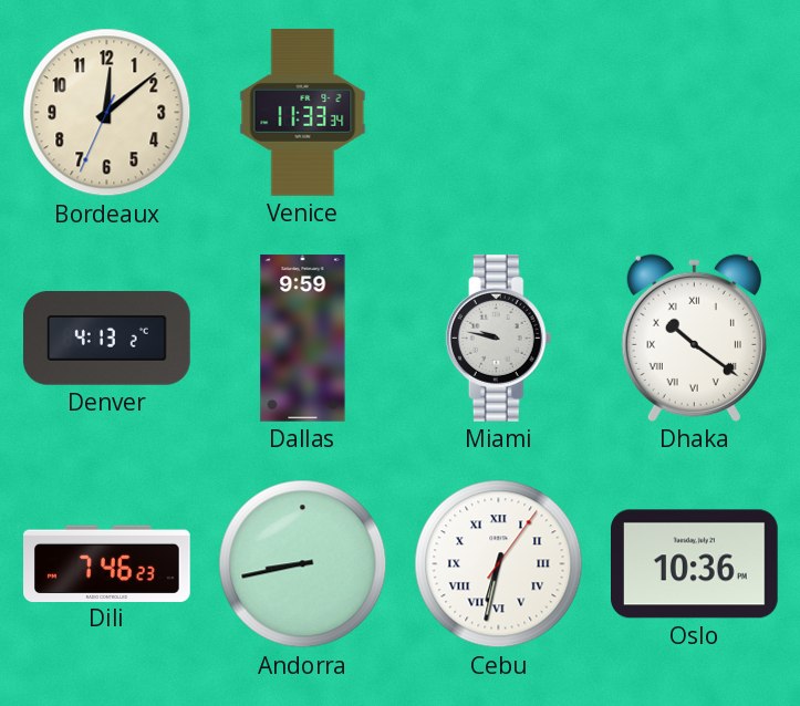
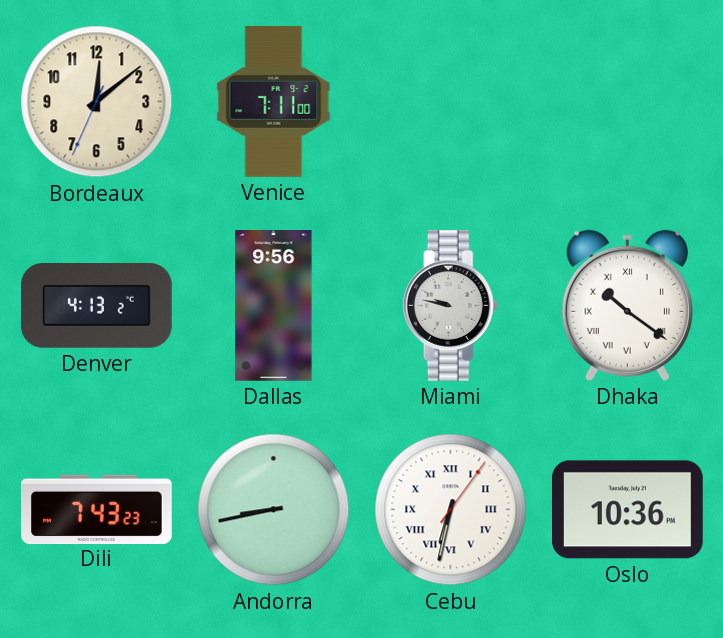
Venice: 11:33 -> 7:11 (274, 102)
Dallas: 9:59 -> 9:56 (274, 306)
Dili: 7:46 -> 7:43 (97, 509)
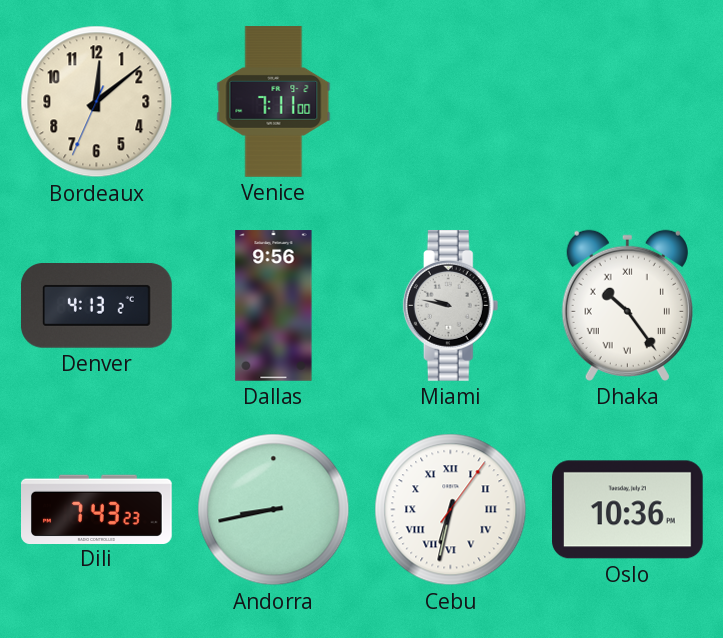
Dhaka: 10:21 -> 10:24 (627, 305)
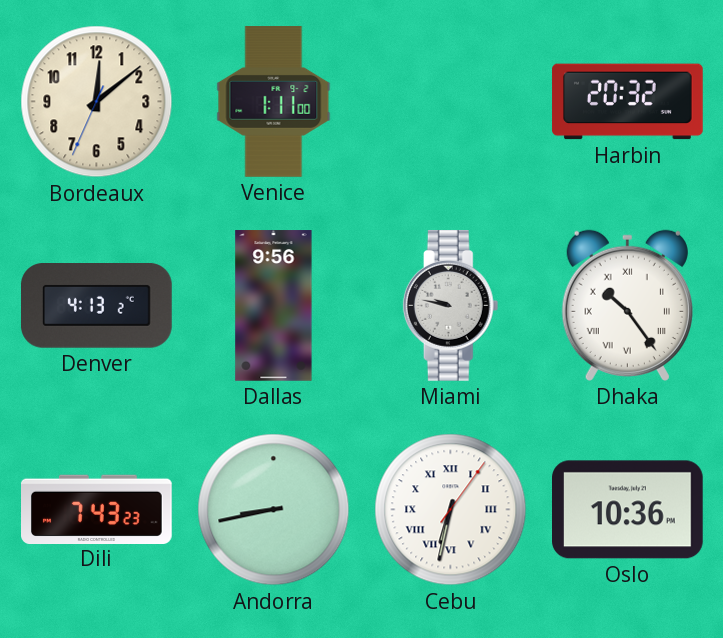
Venice: 7:11 -> 1:11 (274, 102)
Harbin: none -> 20:32 (628, 102)
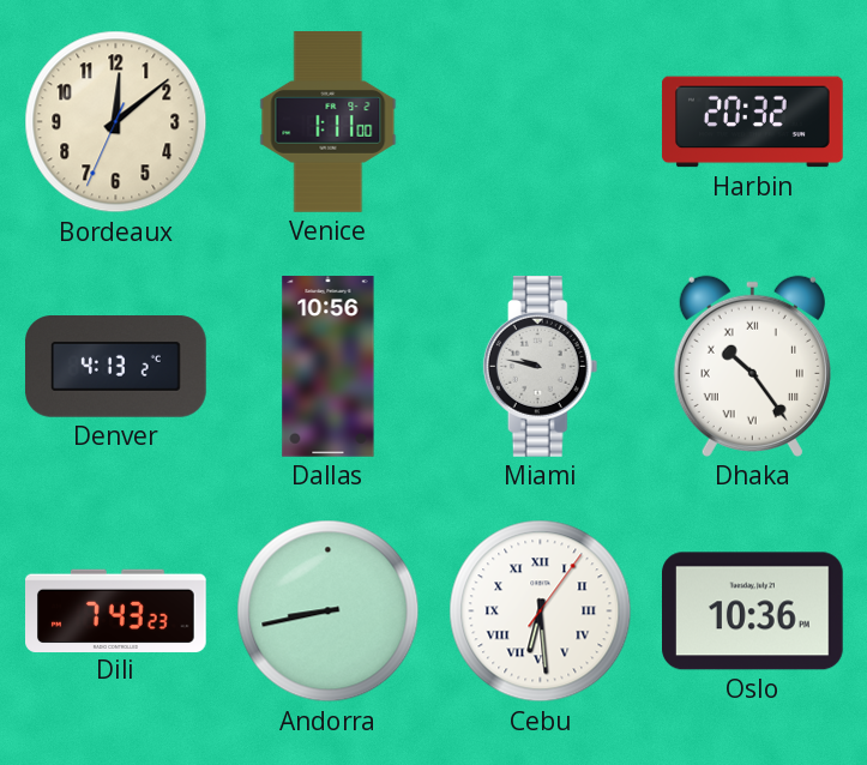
Dallas: 9:56 -> 10:56 (329, 367)
Cebu: 6:32 -> 6:29 (541, 612)
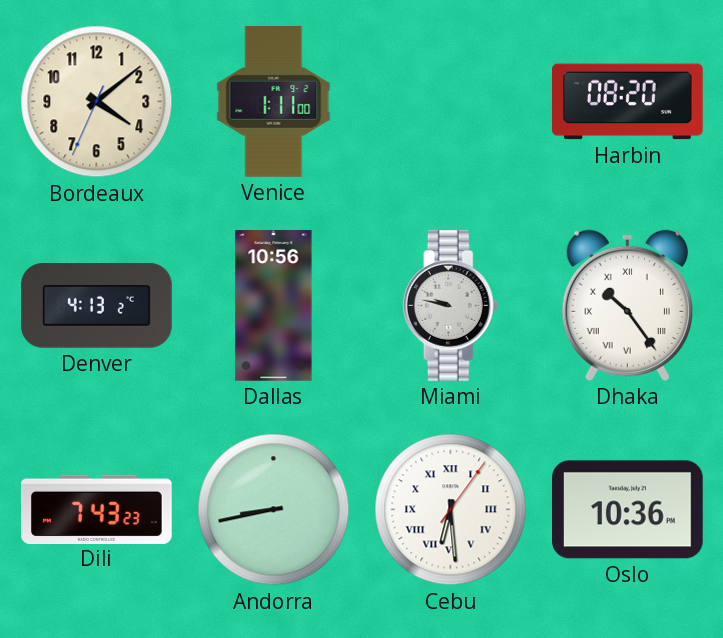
Bordeaux: 12:08 -> 4:08 (97, 102)
Harbin: 20:32 -> 08:20 (628, 102)
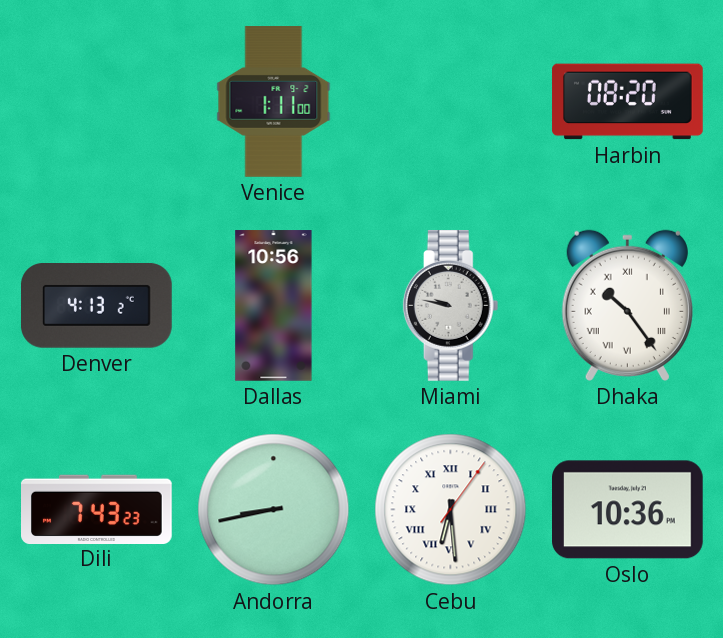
Bordeaux: 4:08 -> none (97, 102)
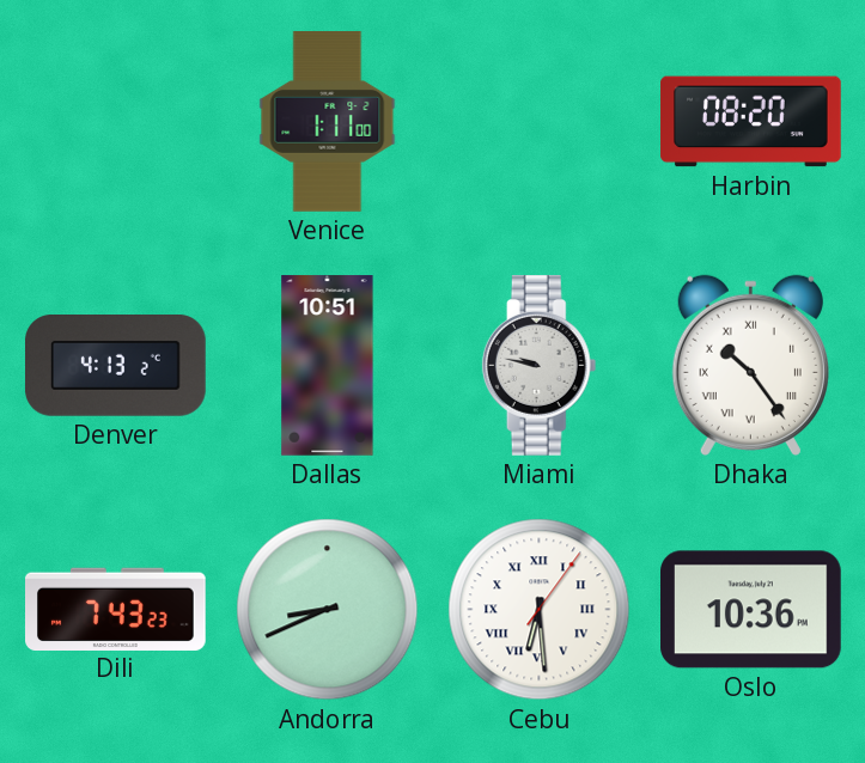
Dallas: 10:56 -> 10:51 (328, 366)
Andorra: 8:43 -> 8:41 (328, 610)
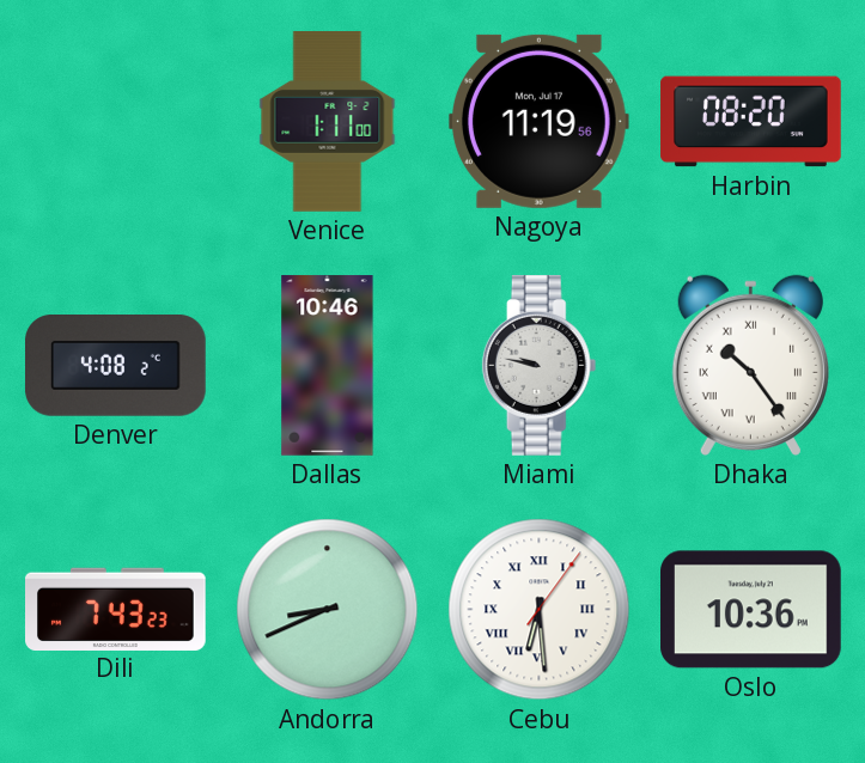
Nagoya: none -> 11:19 (538, 121)
Denver: 4:13 -> 4:08 (116, 366)
Dallas: 10:51 -> 10:46 (328, 366)
